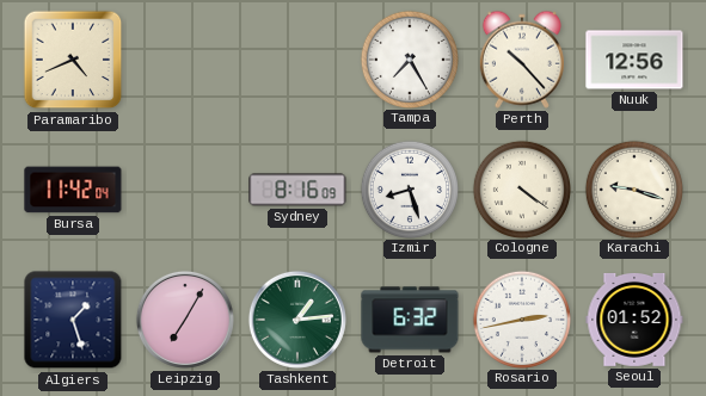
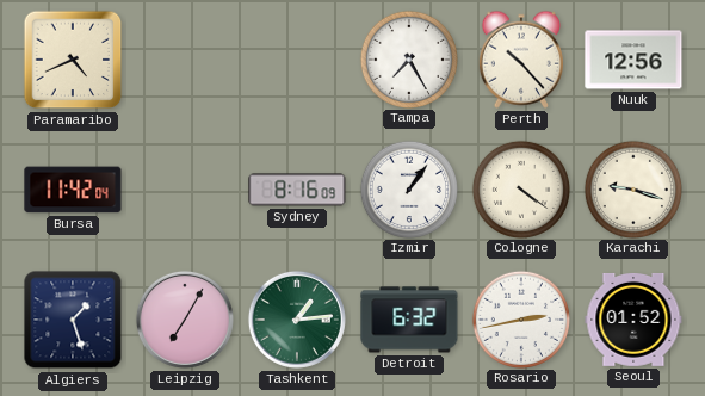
Izmir: 8:27 -> 1:06 (408, 188)
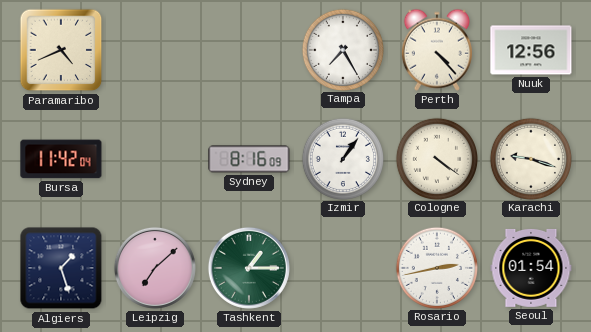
Perth: 10:23 -> 4:23 (437, 50)
Leipzig: 7:05 -> 7:08 (155, 268)
Tashkent: 1:14 -> 1:15 (249, 268)
Detroit: 6:32 -> none (409, 320)
Seoul: 01:52 -> 01:54 (531, 268)
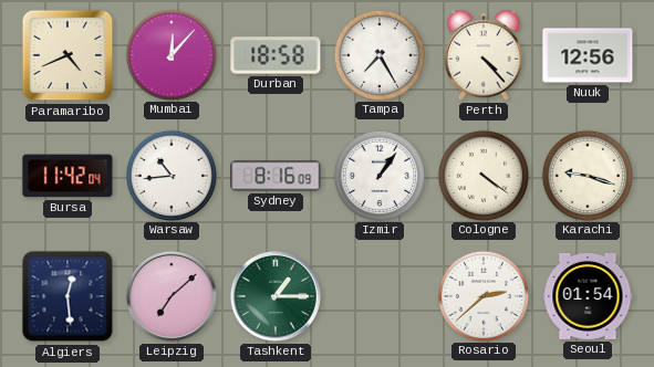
Mumbai: none -> 12:07 (170, 54)
Durban: none -> 18:58 (276, 55)
Warsaw: none -> 10:44 (170, 175)
Algiers: 1:27 -> 12:29 (68, 296)
Rosario: 2:43 -> 2:38 (482, 295)
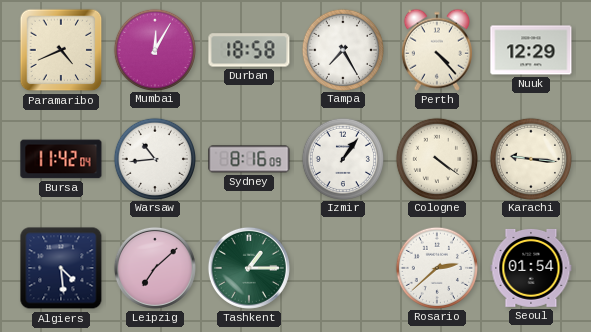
Mumbai: 12:07 -> 12:05 (154, 49)
Nuuk: 12:56 -> 12:29 (531, 50)
Karachi: 9:18 -> 9:16 (530, 158)
Algiers: 12:29 -> 4:29 (61, 268)
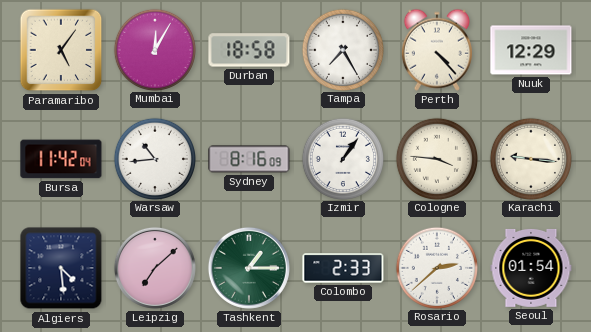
Paramaribo: 4:41 -> 5:06 (61, 50)
Cologne: 4:21 -> 3:46 (436, 158)
Colombo: none -> 2:33 (343, 268)
